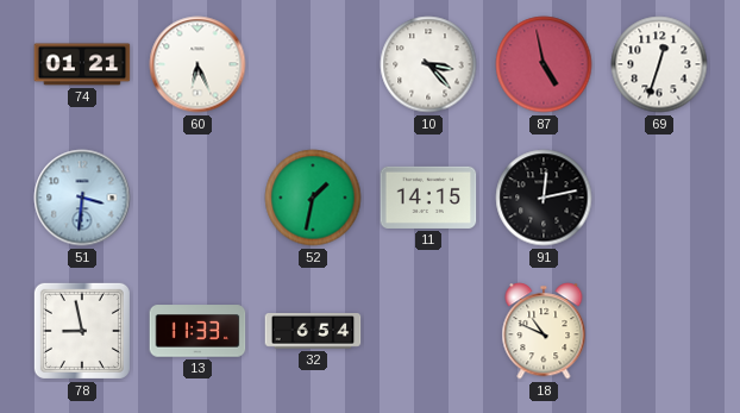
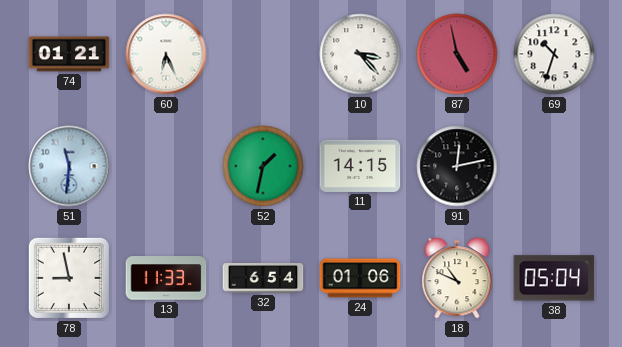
69: 12:33 -> 10:33 (554, 54)
51: 3:31 -> 11:31 (69, 166)
24: none -> 01:06 (360, 278)
38: none -> 05:04 (554, 278)
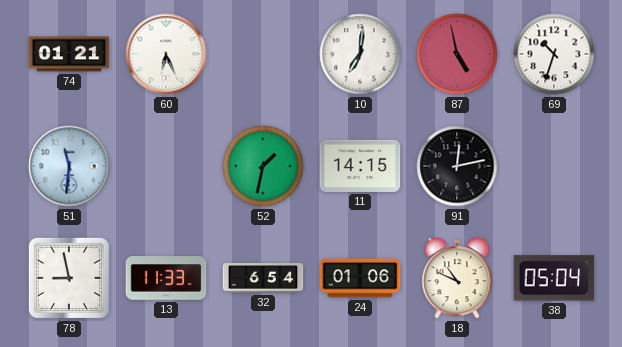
10: 3:23 -> 7:01 (360, 54)
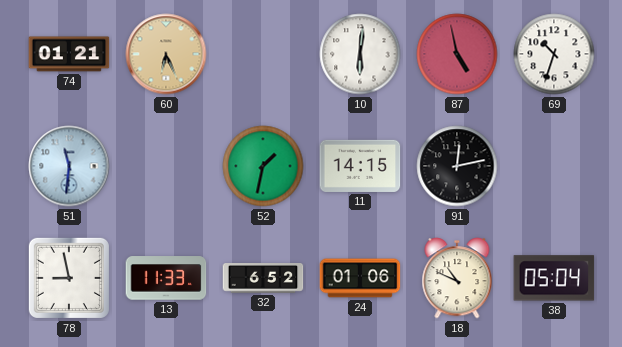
60 dial: white -> champagne (166, 54)
10: 7:01 -> 6:01 (360, 54)
32: 6:54 -> 6:52 (263, 278)
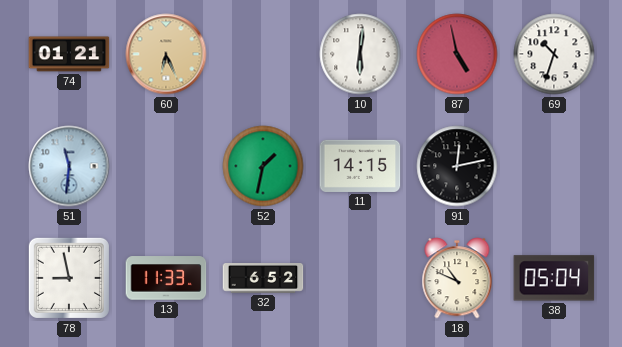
24: 01:06 -> none (360, 278)
